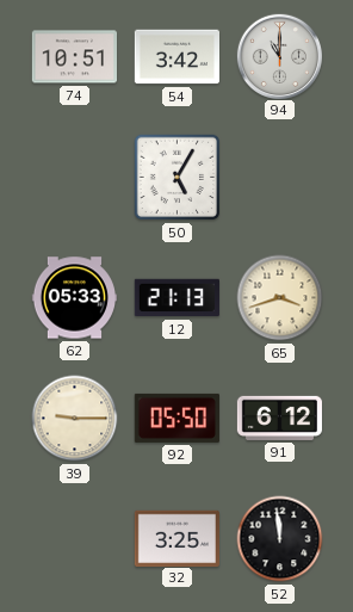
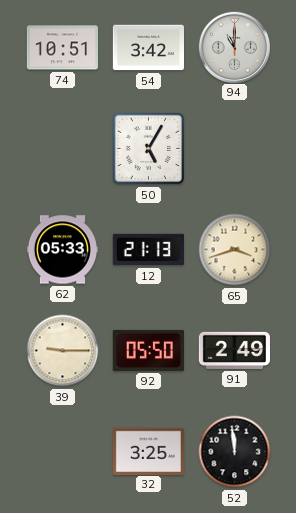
91: 6:12 -> 2:49 (234, 350)
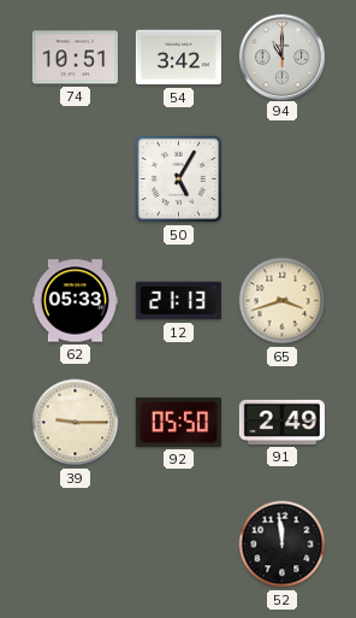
32: 3:25 -> none (148, 451)
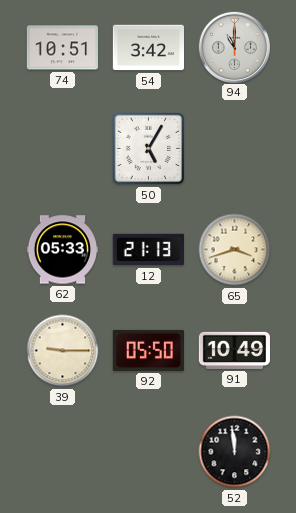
91: 2:49 -> 10:49 (234, 350)
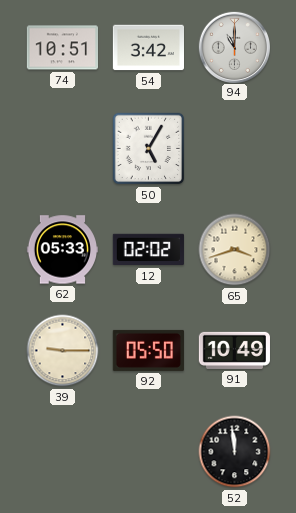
12: 21:13 -> 02:02 (148, 250)
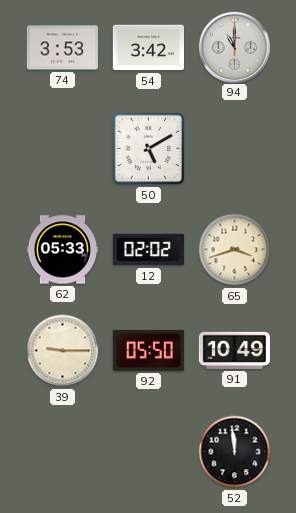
74: 10:51 -> 3:53 (62, 48)
50: 5:05 -> 5:10 (149, 149)
